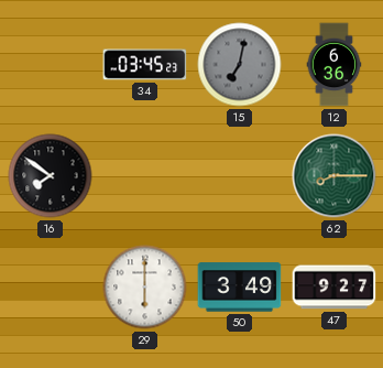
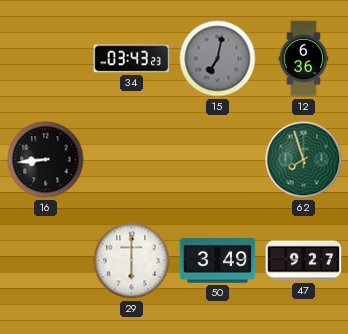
34: 03:45 -> 03:43 (132, 59)
16: 7:51 -> 8:44 (46, 160)
62: 8:15 -> 7:57 (304, 160)
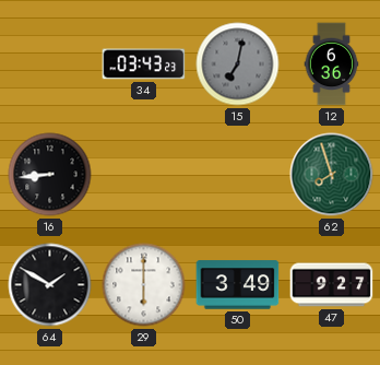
64: none -> 1:50 (50, 285)
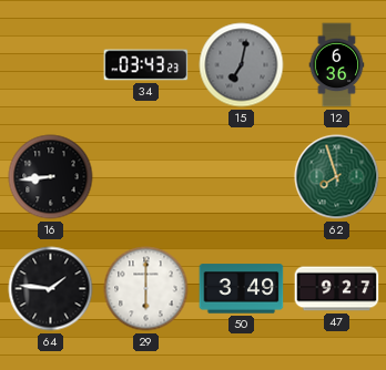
64: 1:50 -> 1:46 (51, 289)
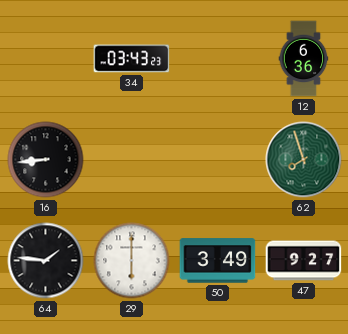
15: 7:02 -> none (242, 65)
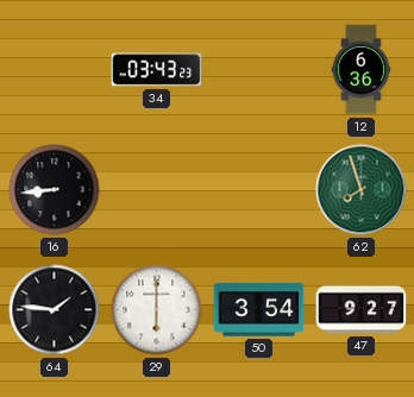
50: 3:49 -> 3:54 (259, 310)
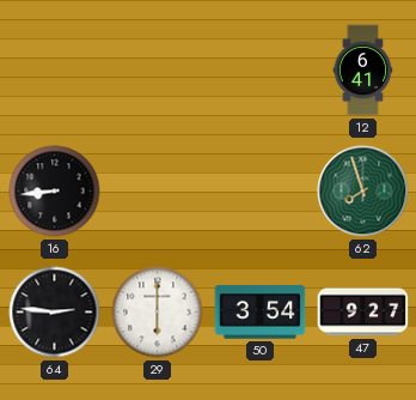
34: 03:43 -> none (157, 70)
12: 6:36 -> 6:41 (363, 71)
64: 1:46 -> 2:46 (55, 313)
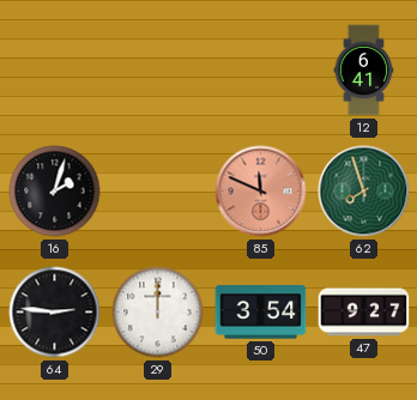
16: 8:44 -> 2:03 (55, 192)
85: none -> 11:49 (261, 192)
29: 6:00 -> 12:00 (158, 313)
